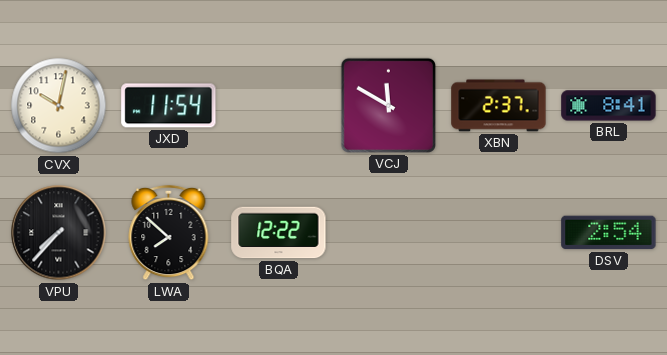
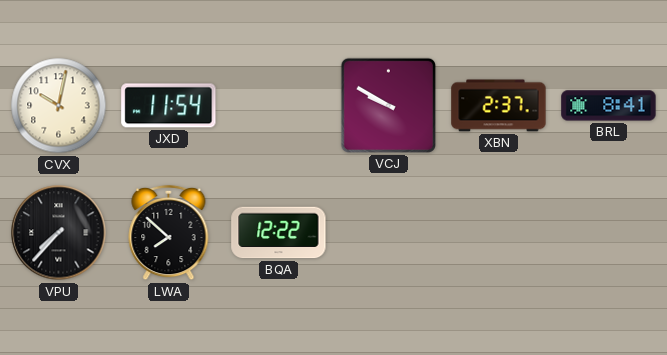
VCJ: 11:50 -> 9:50 (388, 105)
DSV: 2:54 -> none (609, 233)
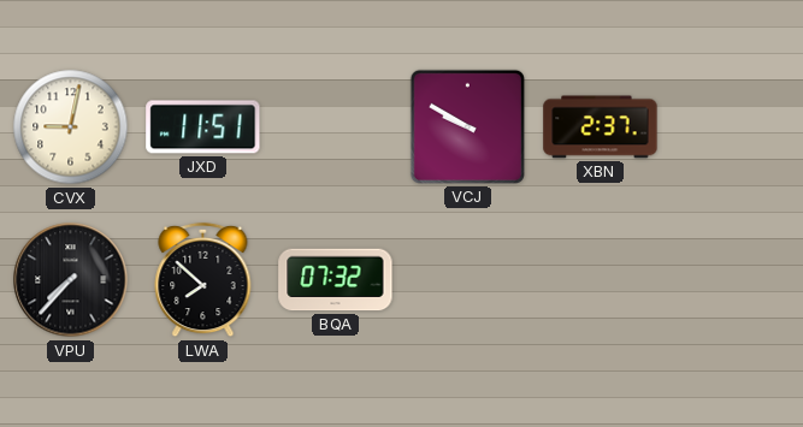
CVX: 10:02 -> 9:02 (71, 127)
JXD: 11:54 -> 11:51 (203, 127)
BRL: 8:41 -> none (609, 106)
BQA: 12:22 -> 07:32 (336, 280)
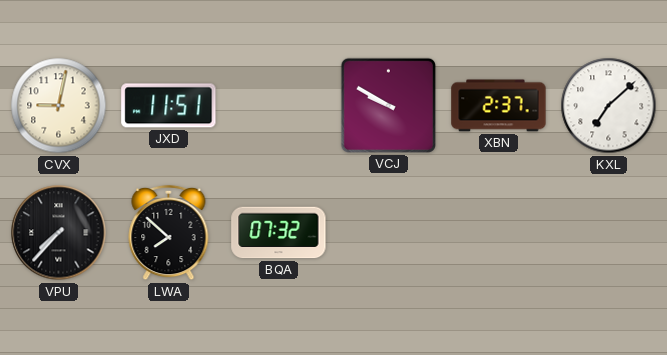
KXL: none -> 7:08 (609, 106)
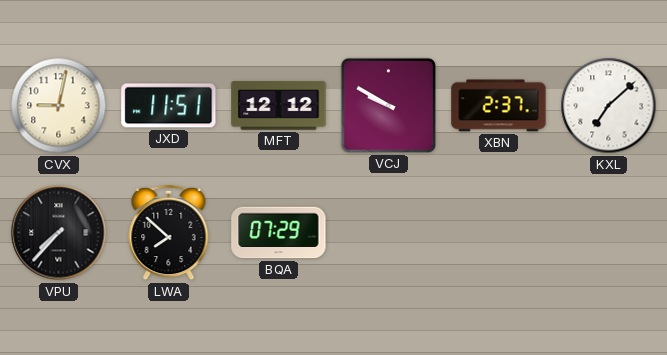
MFT: none -> 12:12 (279, 106)
BQA: 07:32 -> 07:29 (279, 233)
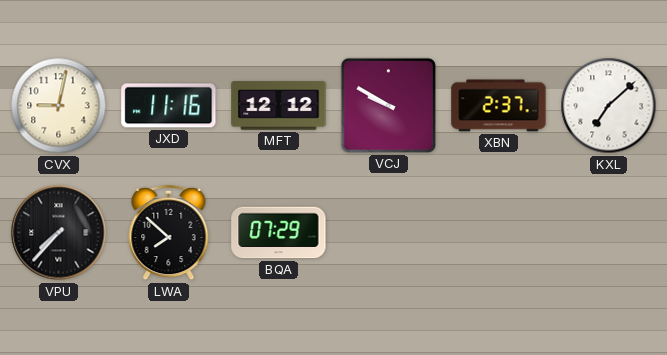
JXD: 11:51 -> 11:16 (169, 106)
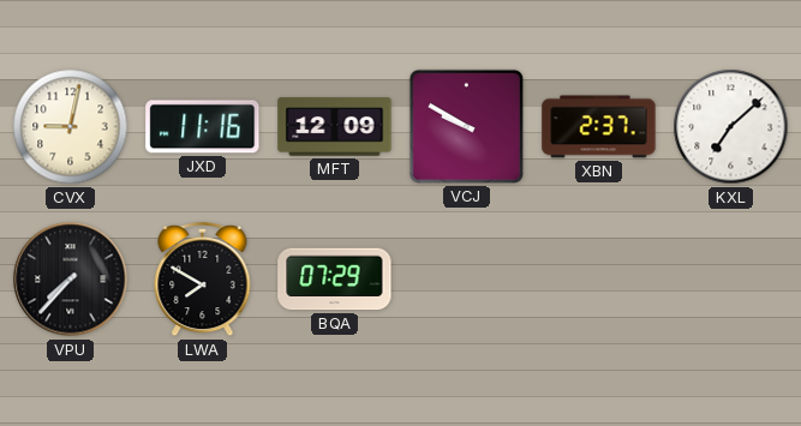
MFT: 12:12 -> 12:09 (335, 127)
LWA: 7:52 -> 7:50 (203, 280)
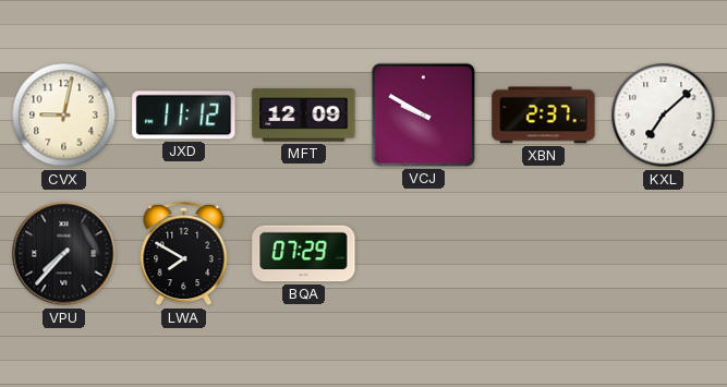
JXD: 11:16 -> 11:12 (184, 116)
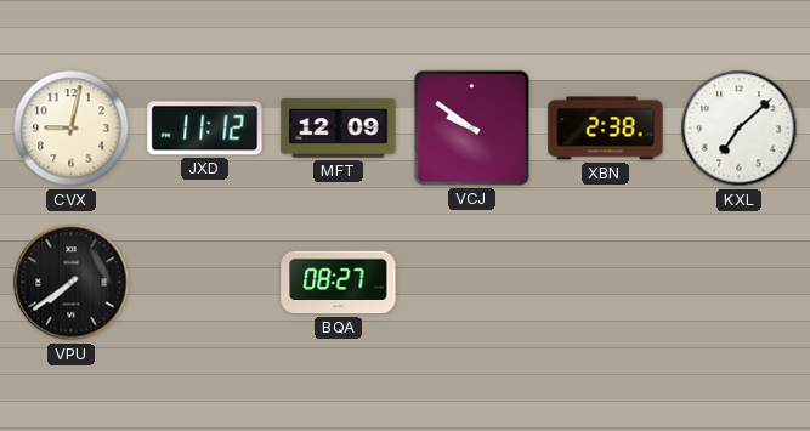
VCJ: 9:50 -> 9:51 (471, 127)
XBN: 2:37 -> 2:38 (606, 129)
VPU: 7:37 -> 7:39 (72, 283)
LWA: 7:50 -> none (184, 254)
BQA: 07:29 -> 08:27 (339, 283)
